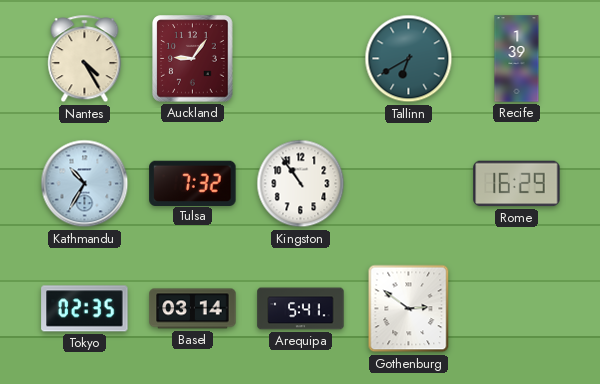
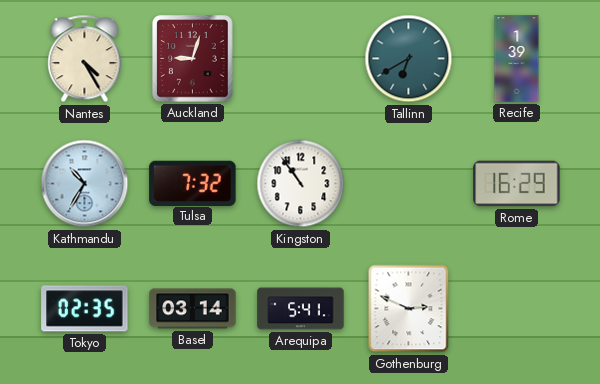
Auckland: 9:06 -> 9:03 (193, 59)
Gothenburg: 2:51 -> 2:49 (409, 309)
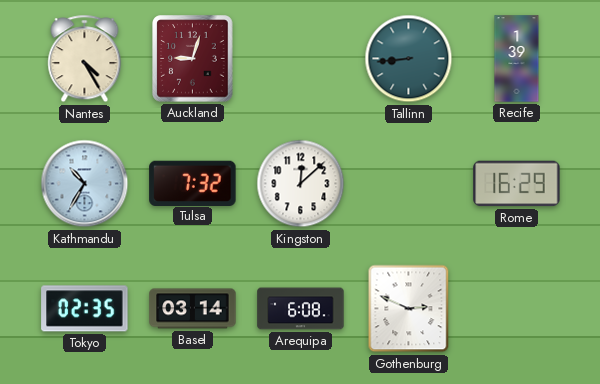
Tallinn: 6:40 -> 8:44 (409, 59)
Kingston: 10:54 -> 12:08 (301, 184)
Arequipa: 5:41 -> 6:08 (301, 309)
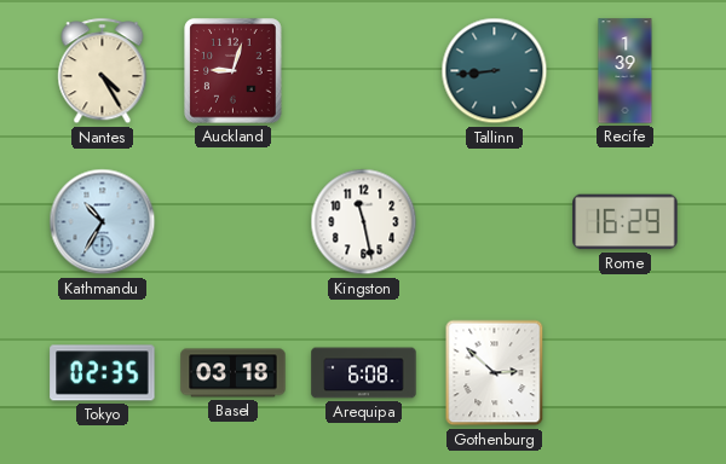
Tulsa: 7:32 -> none (193, 183)
Kingston: 12:08 -> 11:28 (364, 222)
Basel: 03:14 -> 03:18 (234, 373)
Gothenburg: 2:49 -> 2:52 (495, 373)
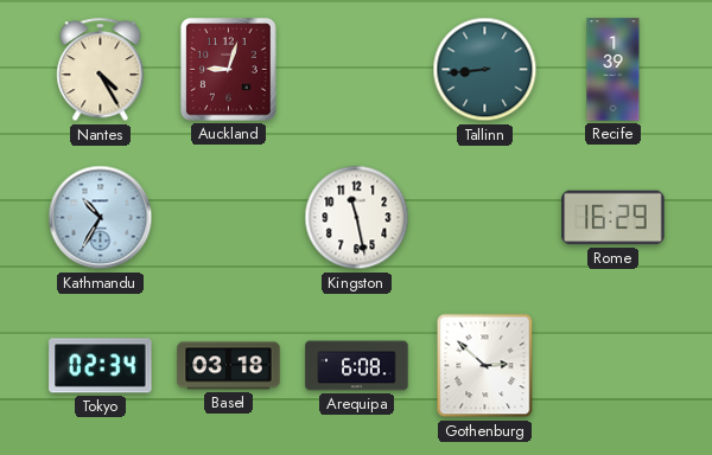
Tokyo: 02:35 -> 02:34 (101, 366)
